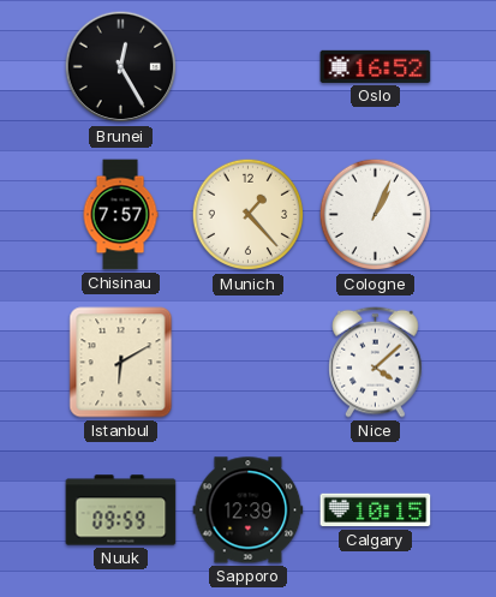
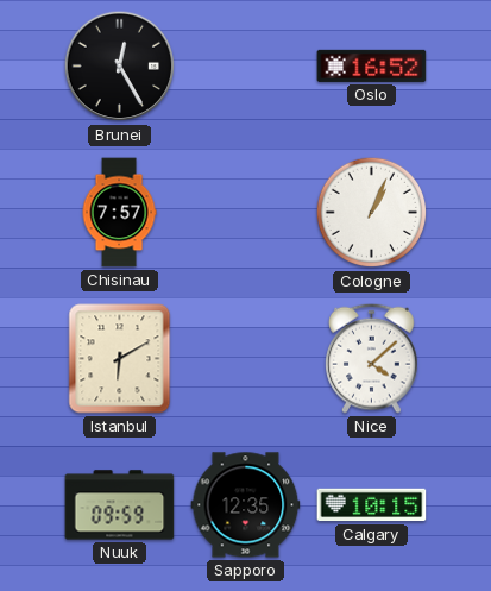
Munich: 1:23 -> none (249, 215)
Sapporo: 12:39 -> 12:35 (246, 505)
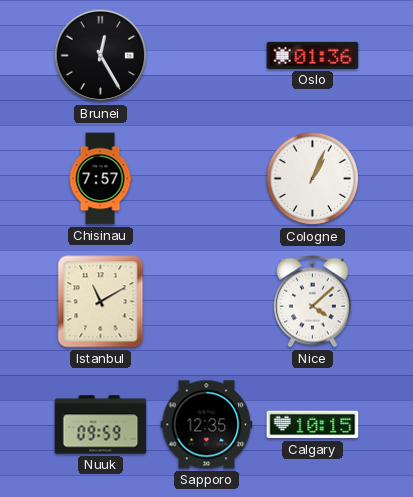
Oslo: 16:52 -> 01:36 (313, 55)
Istanbul: 6:10 -> 11:10 (101, 302)
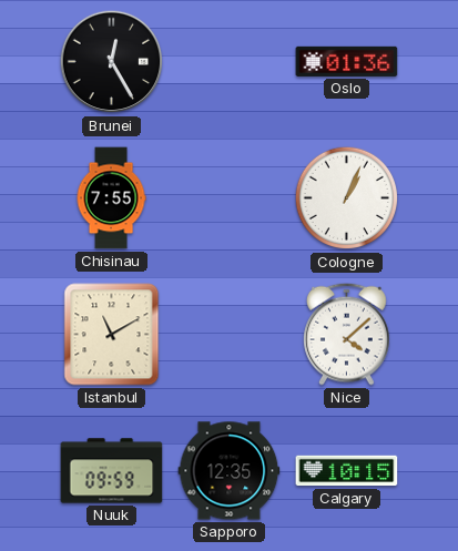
Chisinau: 7:57 -> 7:55 (111, 198)
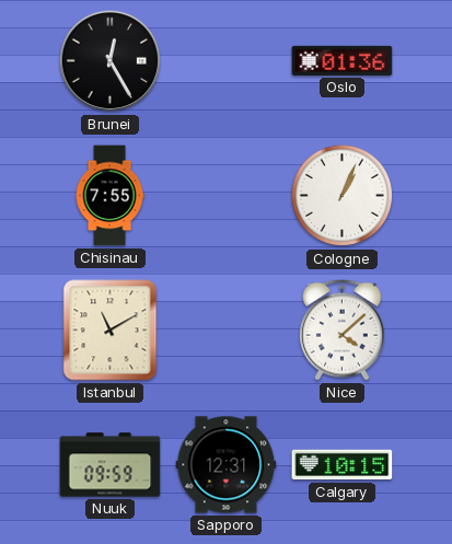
Sapporo: 12:35 -> 12:31 (227, 465)
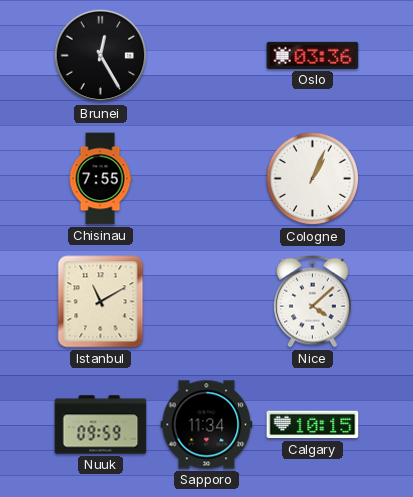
Oslo: 01:36 -> 03:36 (313, 55)
Sapporo: 12:31 -> 11:34 (207, 425)
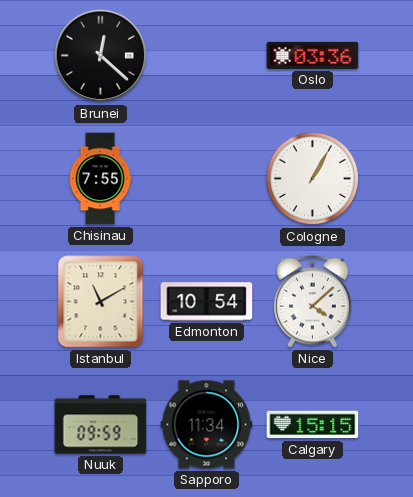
Brunei: 12:25 -> 12:22 (101, 56)
Cologne: 1:04 -> 1:05 (313, 179)
Edmonton: none -> 10:54 (207, 302)
Calgary: 10:15 -> 15:15 (313, 425)
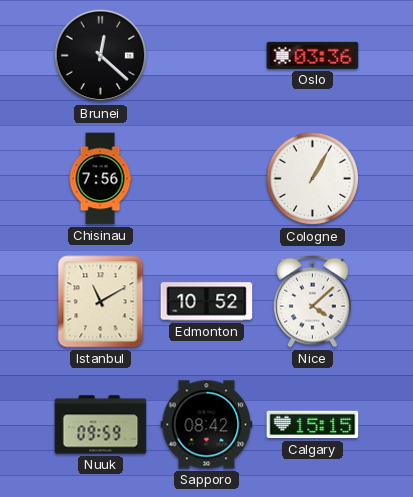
Chisinau: 7:55 -> 7:56 (100, 179)
Edmonton: 10:54 -> 10:52 (207, 302)
Sapporo: 11:34 -> 08:42 (207, 425)
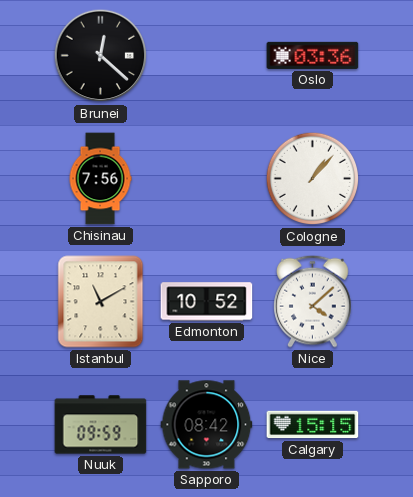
Cologne: 1:05 -> 1:07 (313, 179)
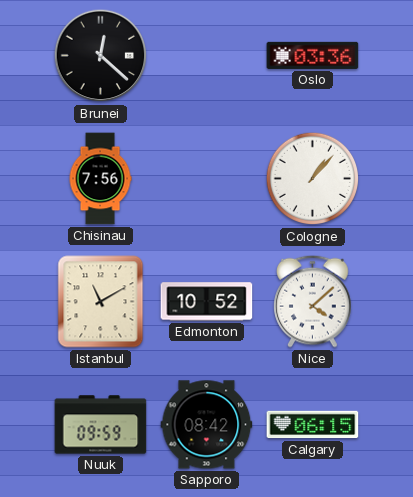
Calgary: 15:15 -> 06:15 (313, 425)
